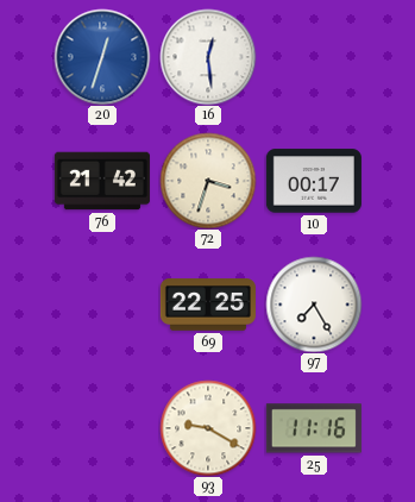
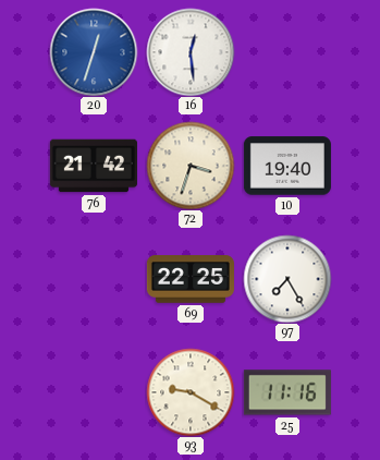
10: 00:17 -> 19:40 (287, 166)
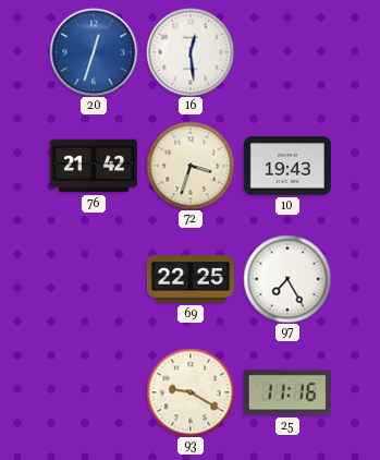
10: 19:40 -> 19:43 (287, 166)
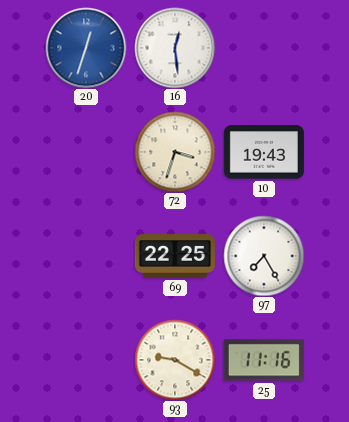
76: 21:42 -> none (94, 166)
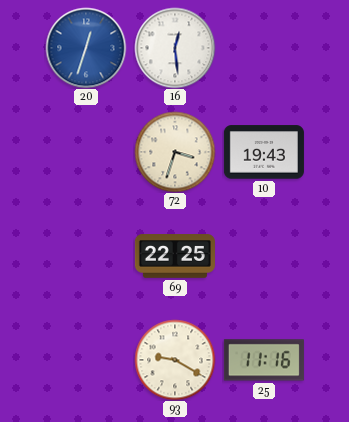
97: 7:25 -> none (264, 256)
